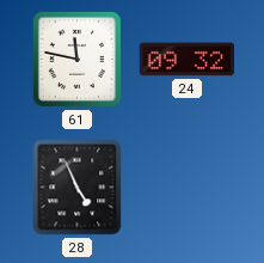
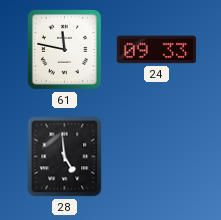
24: 09:32 -> 09:33 (157, 50)
28: 4:56 -> 4:59 (65, 157)
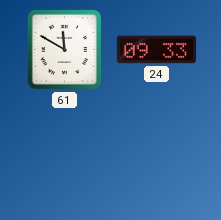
61: 11:47 -> 11:50 (64, 49)
28: 4:59 -> none (65, 157)
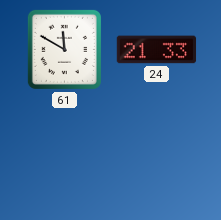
24: 09:33 -> 21:33 (157, 50)
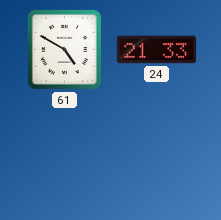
61: 11:50 -> 4:50 (64, 49)
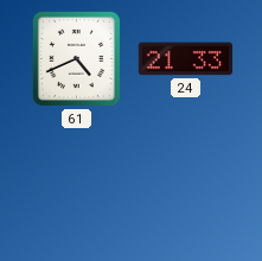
61: 4:50 -> 4:41 (76, 58)
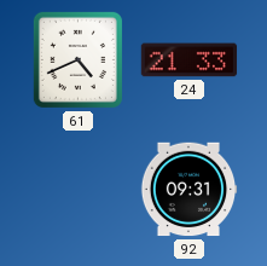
92: none -> 09:31 (188, 190)
